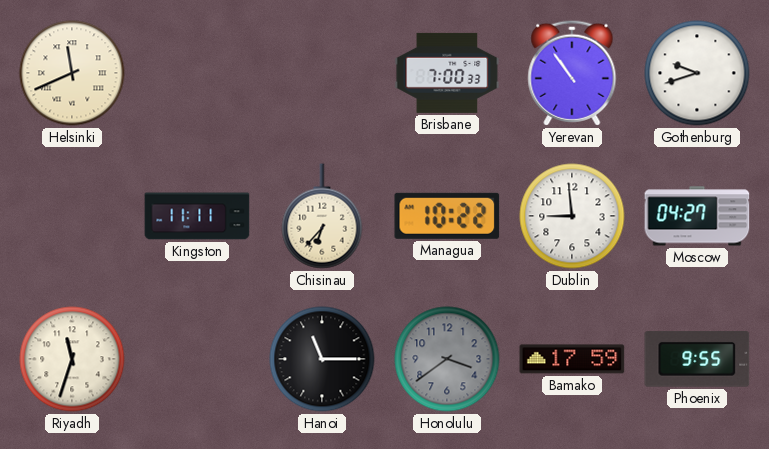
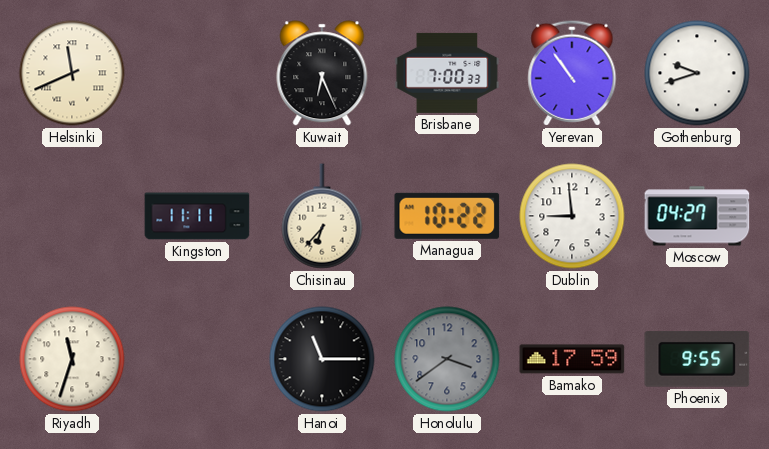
Kuwait: none -> 6:26 (322, 73)
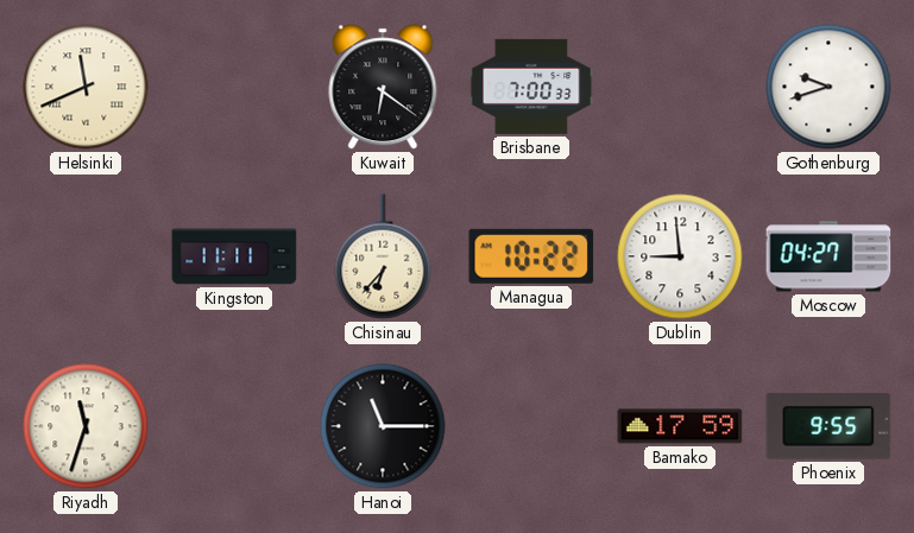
Kuwait: 6:26 -> 6:21 (383, 87)
Yerevan: 10:54 -> none (572, 73)
Honolulu: 3:39 -> none (447, 359)
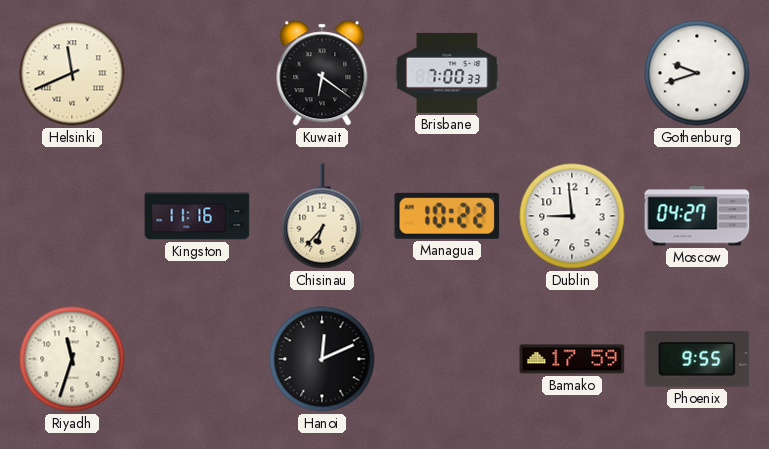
Kingston: 11:11 -> 11:16 (197, 216)
Hanoi: 11:15 -> 12:11 (322, 359)
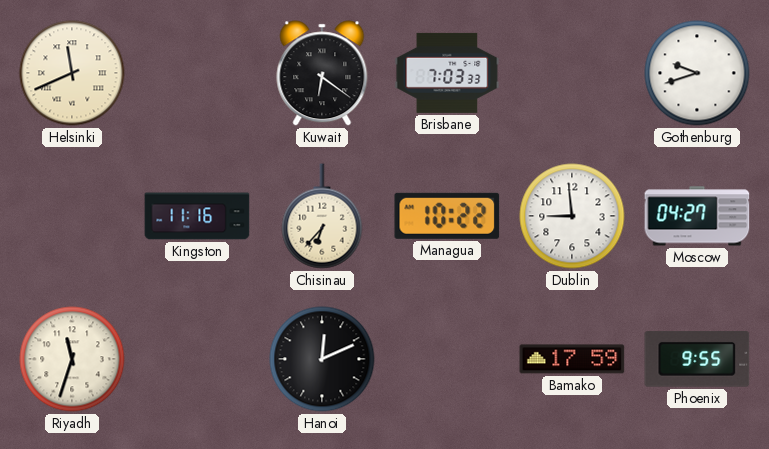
Brisbane: 7:00 -> 7:03 (447, 73)
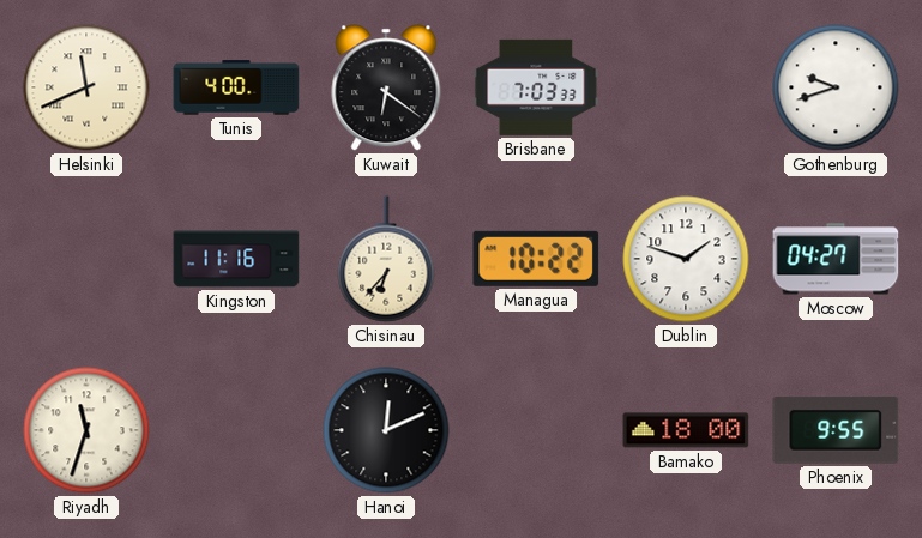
Tunis: none -> 4:00 (236, 87)
Dublin: 8:59 -> 1:48 (686, 259)
Bamako: 17:59 -> 18:00 (686, 430)
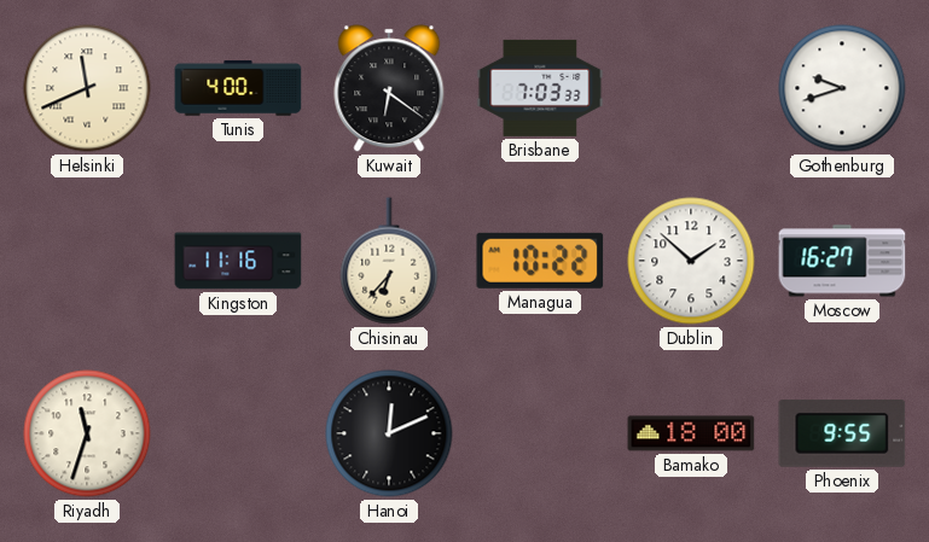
Dublin: 1:48 -> 1:52 (691, 261)
Moscow: 04:27 -> 16:27 (842, 261)
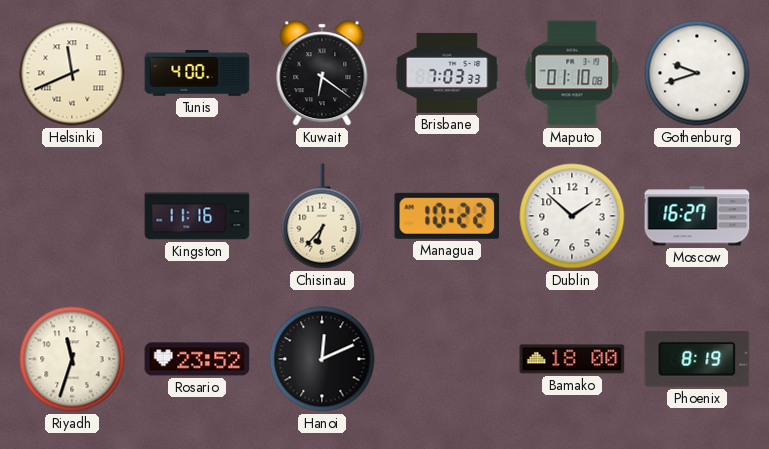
Maputo: none -> 01:10 (572, 73)
Rosario: none -> 23:52 (197, 359)
Phoenix: 9:55 -> 8:19 (697, 360)
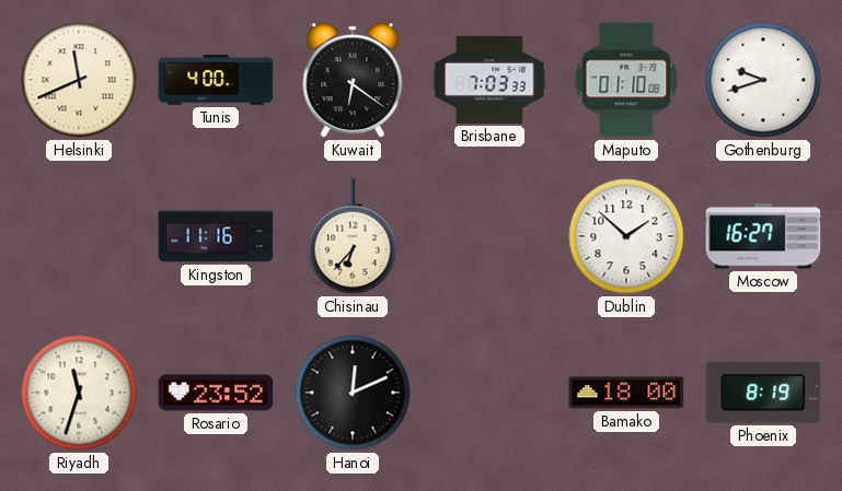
Managua: 10:22 -> none (447, 216)
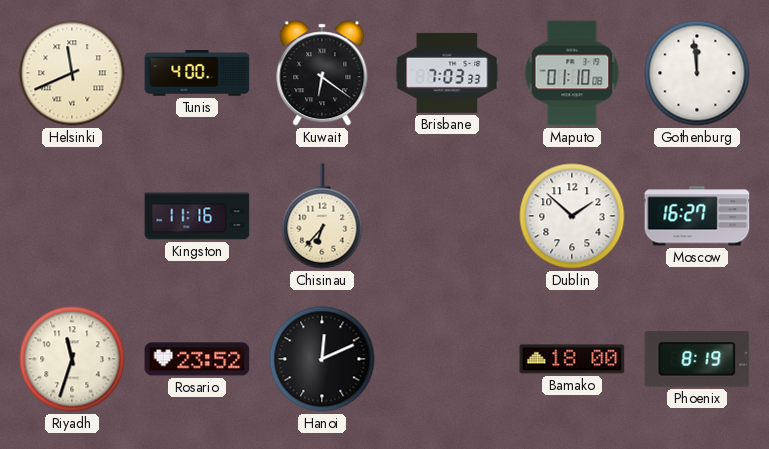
Gothenburg: 9:42 -> 11:59 (697, 73)
